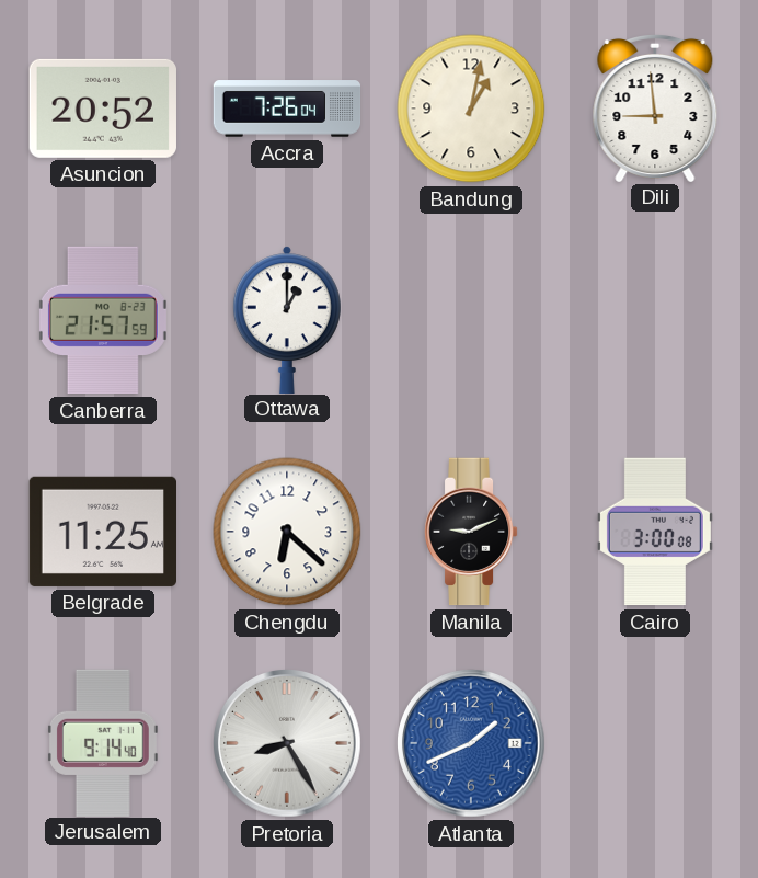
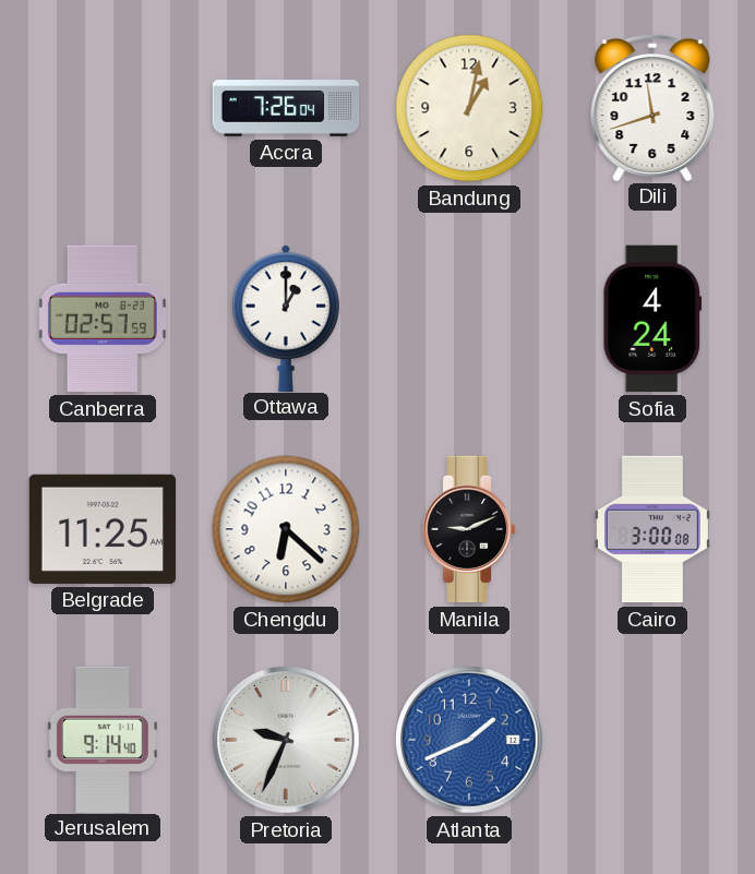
Asuncion: 20:52 -> none (103, 109)
Dili: 8:59 -> 11:42 (652, 107)
Canberra: 21:57 -> 02:57 (103, 319)
Sofia: none -> 4:24 (651, 319)
Pretoria: 8:25 -> 9:34 (287, 741)
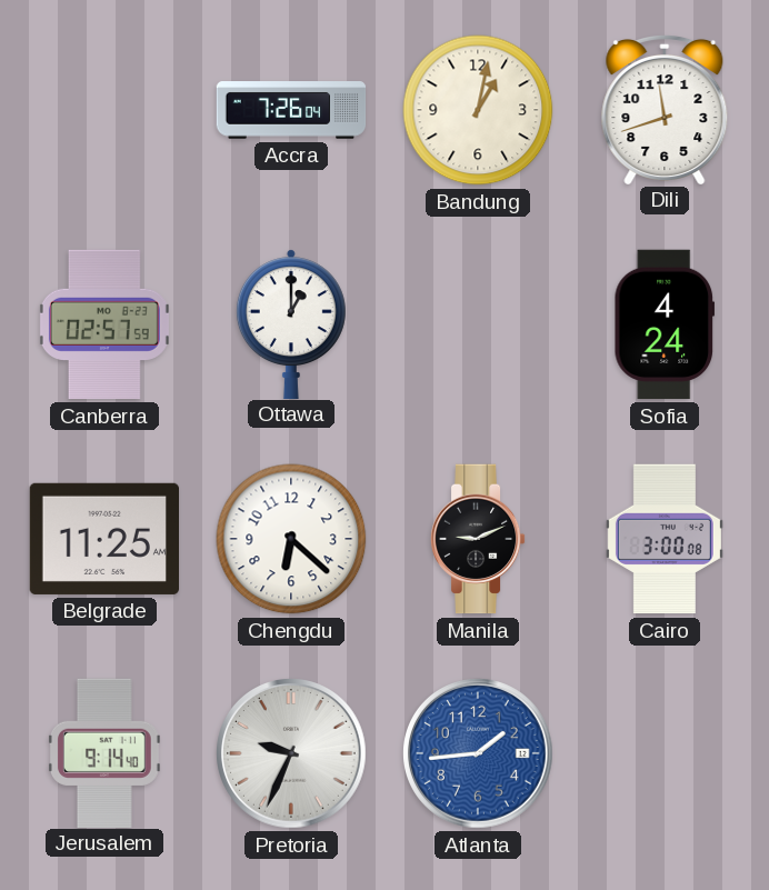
Atlanta: 1:41 -> 1:44 (479, 754)
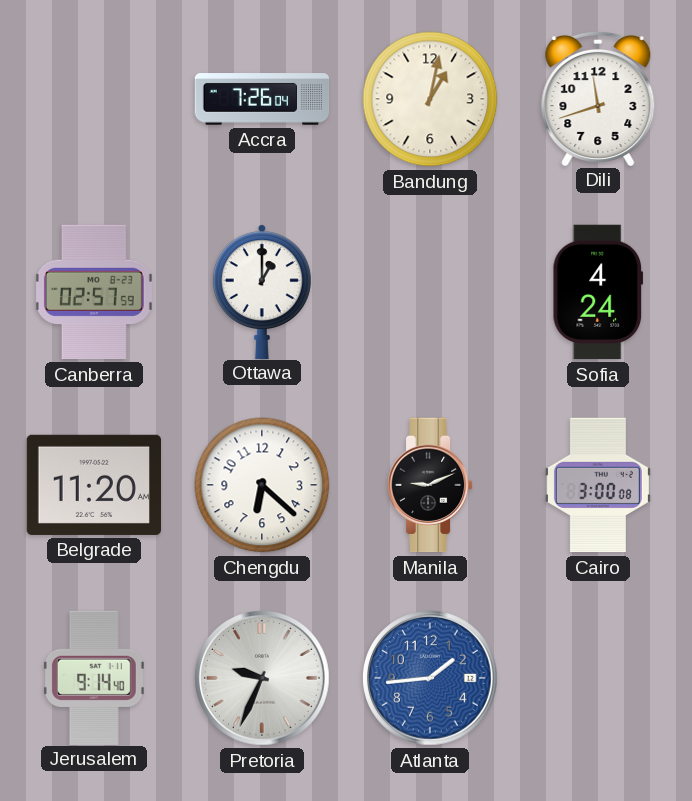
Belgrade: 11:25 -> 11:20 (93, 485)
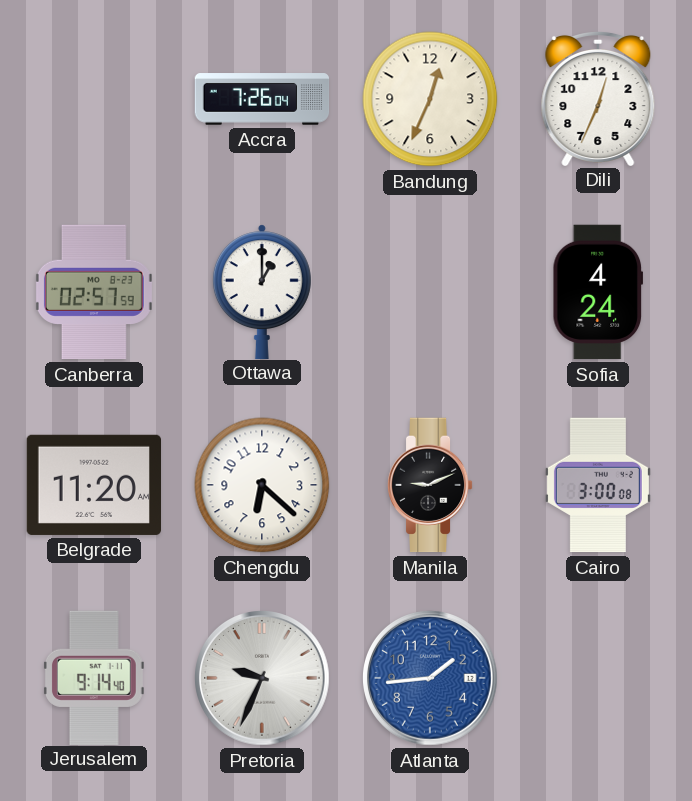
Bandung: 1:02 -> 12:34 (430, 99)
Dili: 11:42 -> 12:34 (598, 98)
